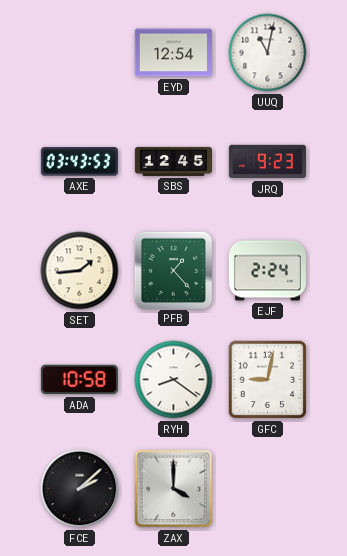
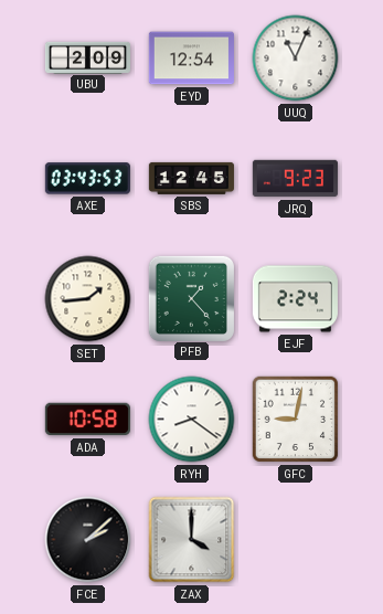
UBU: none -> 2:09 (87, 57)
UUQ: 11:02 -> 11:04 (296, 59)
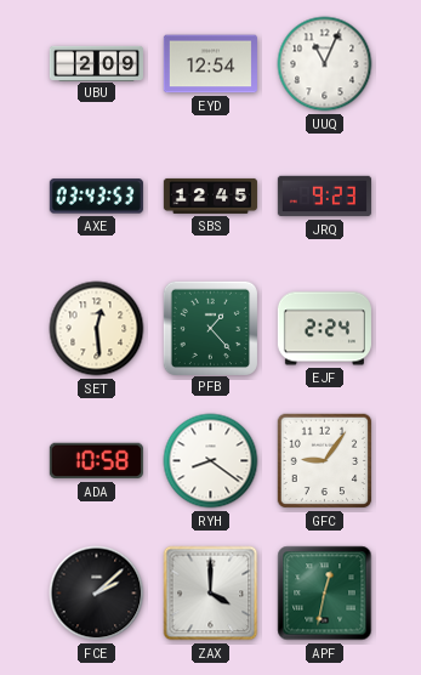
SET: 1:44 -> 12:29 (97, 329)
GFC: 9:02 -> 9:06 (325, 461)
APF: none -> 12:32 (325, 594)
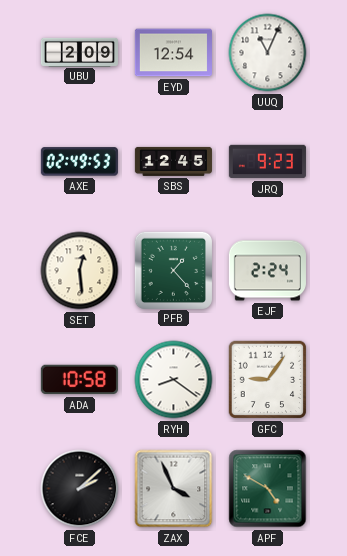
AXE: 03:43 -> 02:49 (79, 162)
ZAX: 4:00 -> 3:56 (174, 489)
APF: 12:32 -> 4:50 (268, 489)
